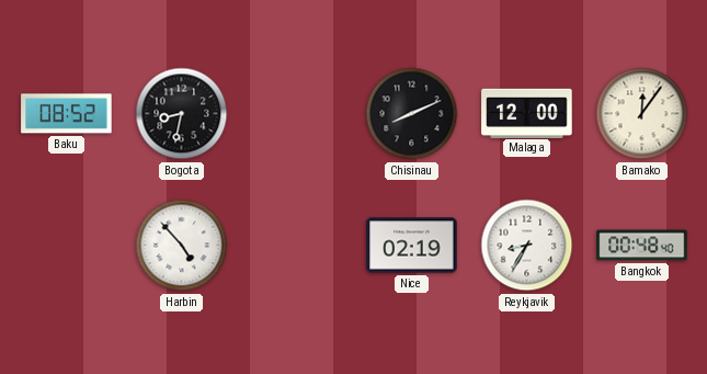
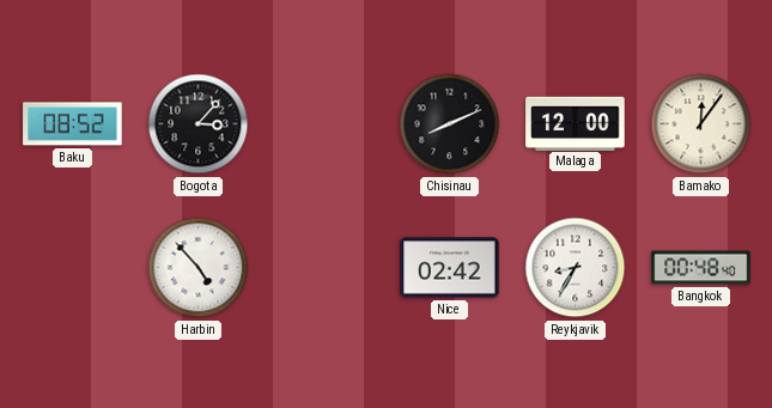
Bogota: 8:32 -> 3:07 (199, 124)
Nice: 02:19 -> 02:42 (450, 268)
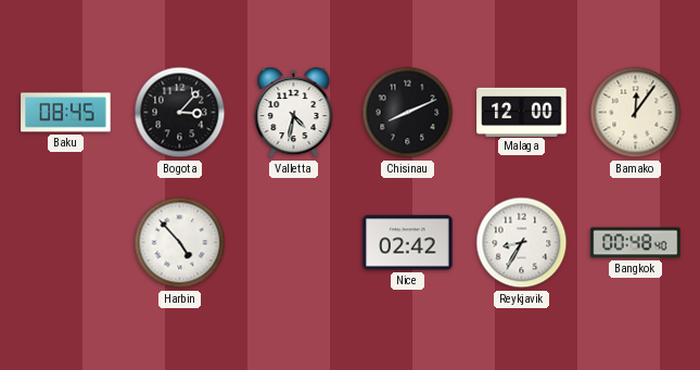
Baku: 08:52 -> 08:45 (66, 113)
Valletta: none -> 4:32 (294, 113)
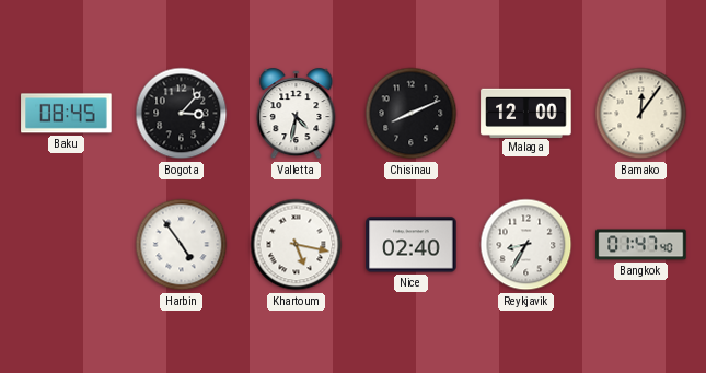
Harbin: 4:53 -> 4:54 (182, 245)
Khartoum: none -> 5:17 (297, 245)
Nice: 02:42 -> 02:40 (412, 245)
Bangkok: 00:48 -> 01:47 (641, 245)
